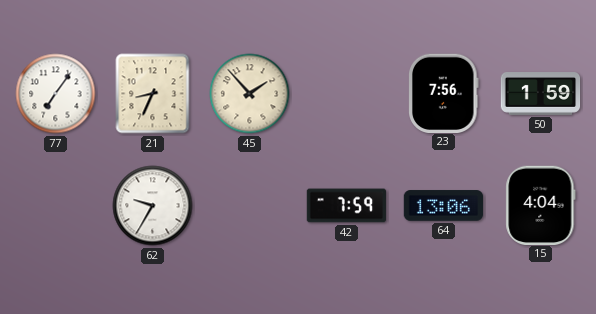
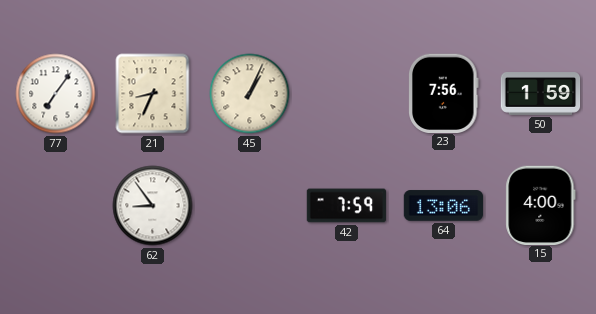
45: 1:53 -> 1:04 (250, 94)
62: 9:35 -> 8:54 (153, 206)
15: 4:04 -> 4:00 (541, 205)
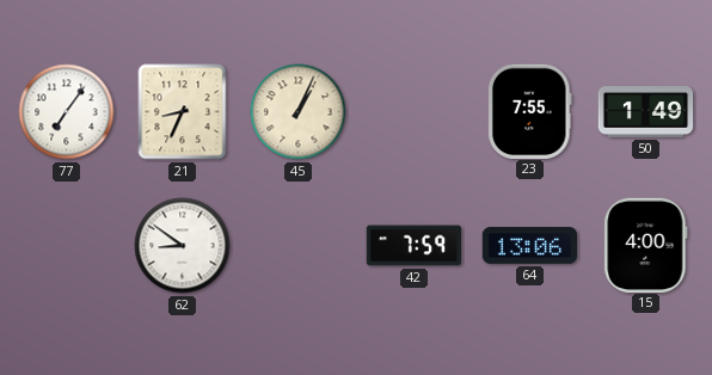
23: 7:56 -> 7:55 (530, 111)
50: 1:59 -> 1:49 (646, 112)
62: 8:54 -> 8:51 (183, 246)
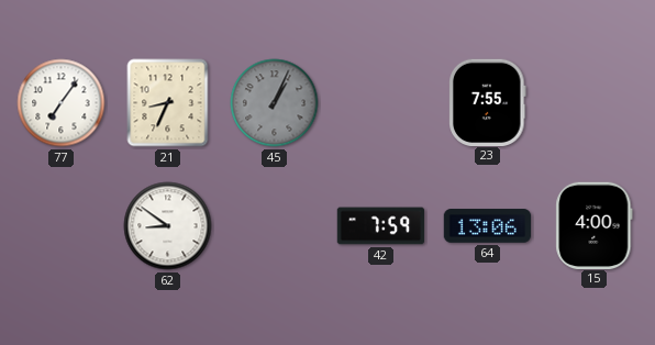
45 dial: cream -> grey (275, 103)
50: 1:49 -> none (646, 112)
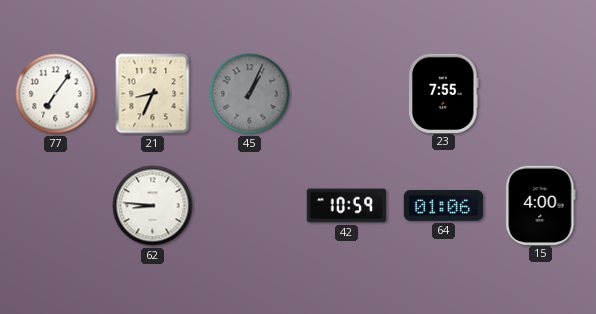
62: 8:51 -> 8:46 (153, 206)
42: 7:59 -> 10:59 (347, 206)
64: 13:06 -> 01:06 (444, 206)
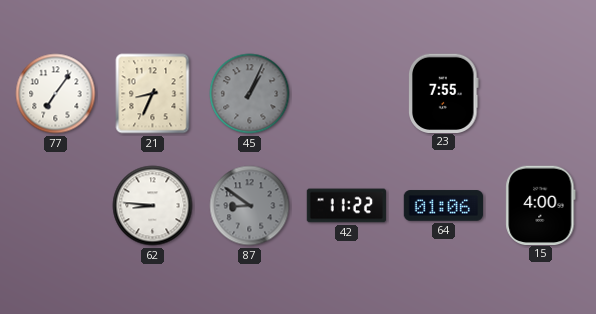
87: none -> 8:51 (250, 206)
42: 10:59 -> 11:22 (347, 206)
